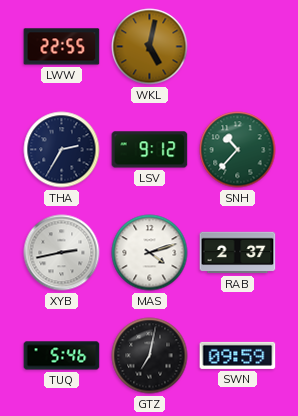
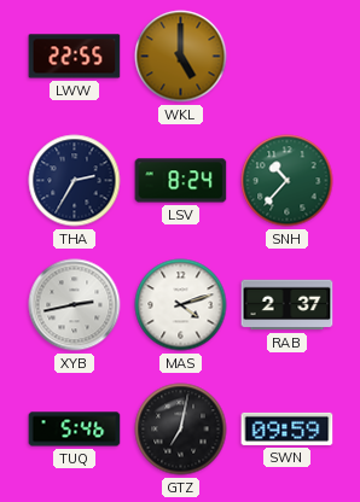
WKL: 5:02 -> 5:00 (181, 57)
LSV: 9:12 -> 8:24 (181, 181)
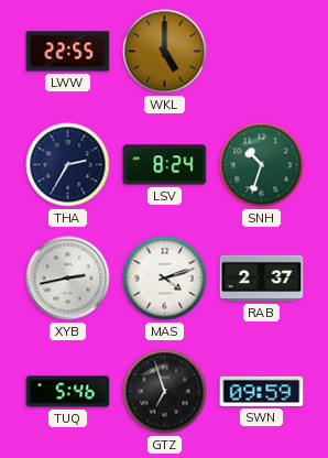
SNH: 10:37 -> 10:33 (262, 165)
GTZ: 7:02 -> 6:57 (165, 392)
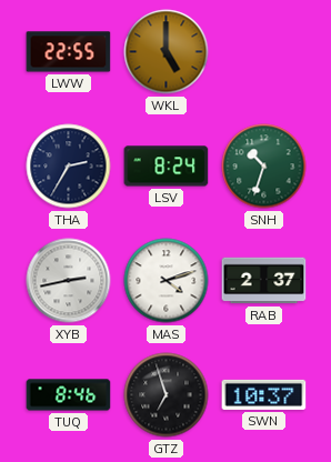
TUQ: 5:46 -> 8:46 (69, 395)
SWN: 09:59 -> 10:37 (264, 394)
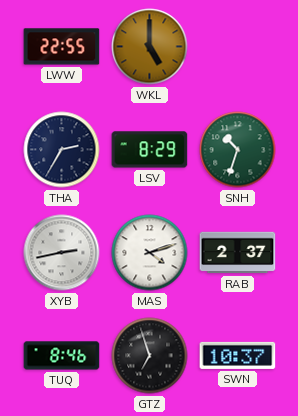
LSV: 8:24 -> 8:29 (150, 150)
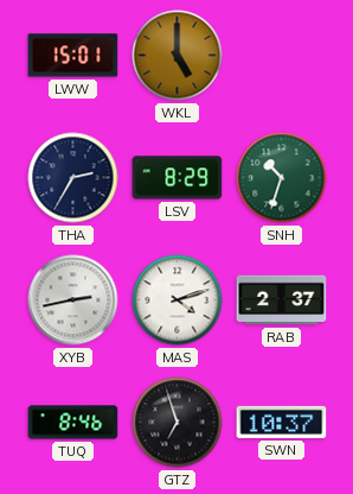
LWW: 22:55 -> 15:01 (73, 56)
